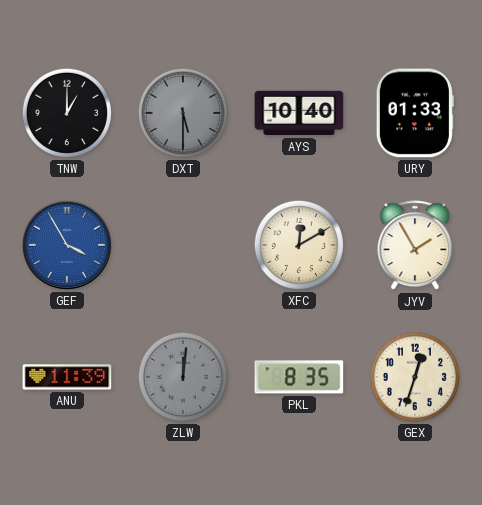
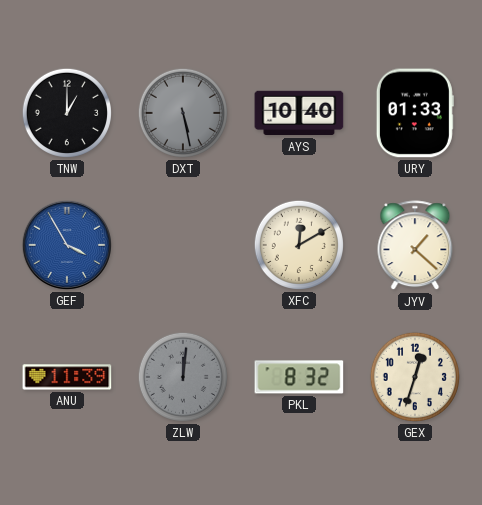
DXT: 5:30 -> 5:28 (183, 113)
JYV: 1:55 -> 1:22 (415, 246)
PKL: 8:35 -> 8:32 (299, 377)
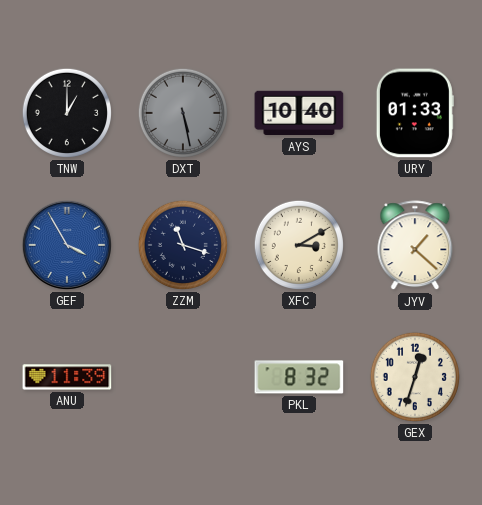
ZZM: none -> 11:18 (183, 245)
XFC: 12:10 -> 3:10 (299, 245)
ZLW: 12:01 -> none (183, 377)
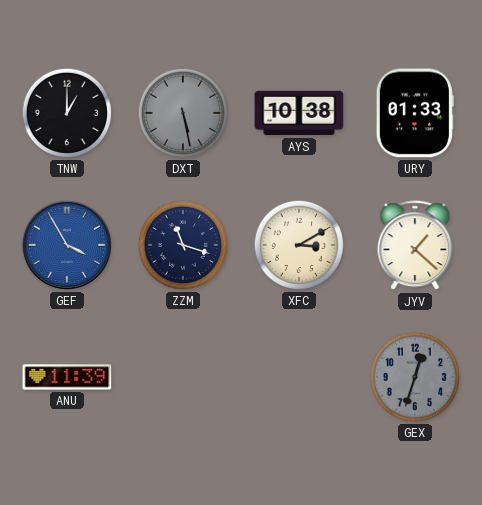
AYS: 10:40 -> 10:38 (299, 113)
PKL: 8:32 -> none (299, 377)
GEX dial: cream -> grey (415, 377)
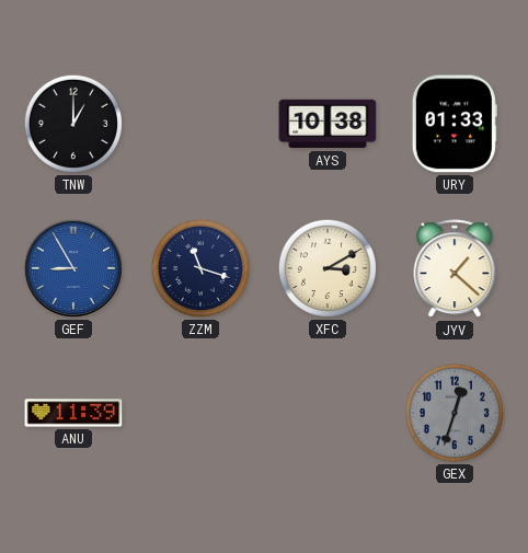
DXT: 5:28 -> none (183, 113)
GEF: 3:55 -> 8:55 (73, 268)
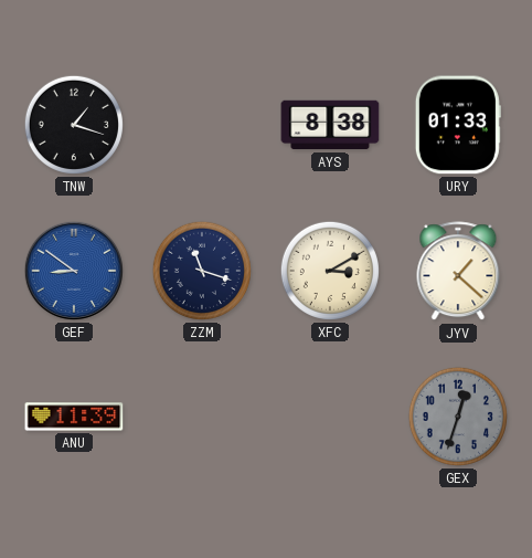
TNW: 1:00 -> 1:18 (74, 125)
AYS: 10:38 -> 8:38 (330, 125)
GEF: 8:55 -> 8:51 (74, 271)
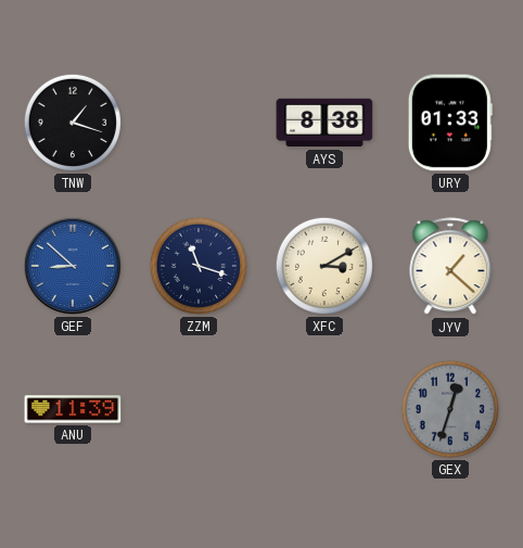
GEF: 8:51 -> 8:52 (73, 266)
